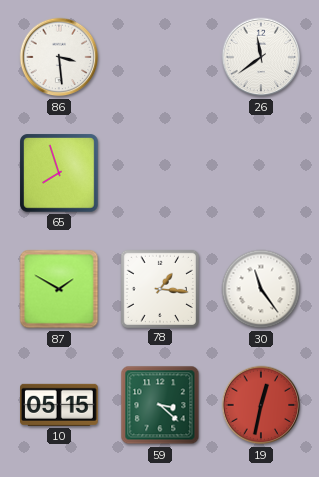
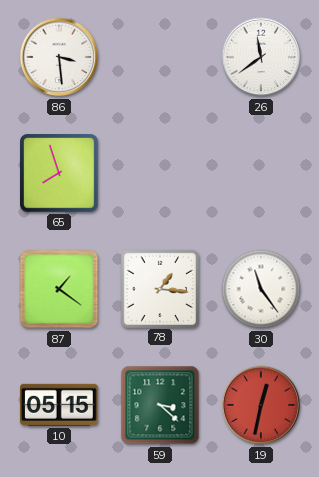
87: 1:50 -> 1:21 (59, 289)
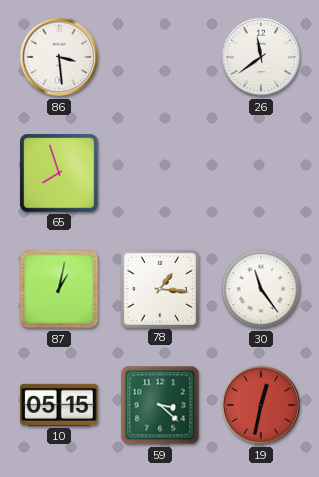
87: 1:21 -> 1:02 (59, 289)
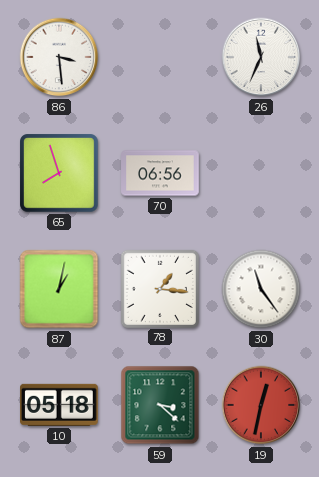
26: 11:39 -> 11:34 (261, 57)
70: none -> 06:56 (160, 173)
10: 05:15 -> 05:18 (60, 405)
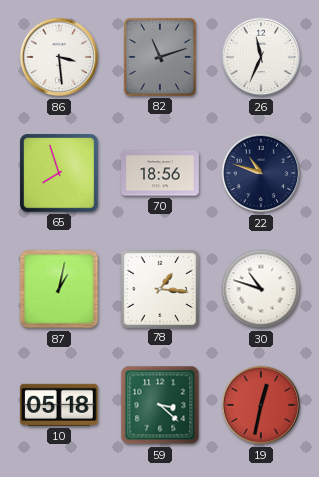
82: none -> 11:12 (160, 57)
70: 06:56 -> 18:56 (160, 173)
22: none -> 10:48 (261, 173)
30: 11:24 -> 10:48 (261, 289)
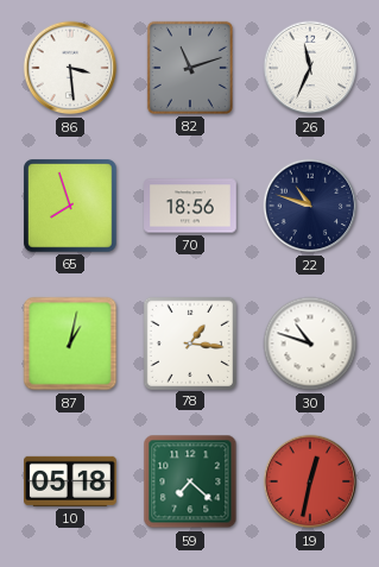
59: 3:22 -> 7:22 (190, 481)
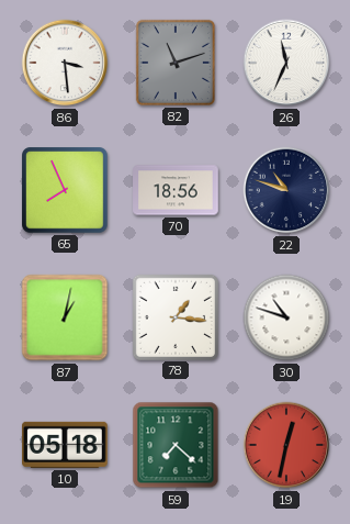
65: 7:57 -> 7:56 (66, 191)
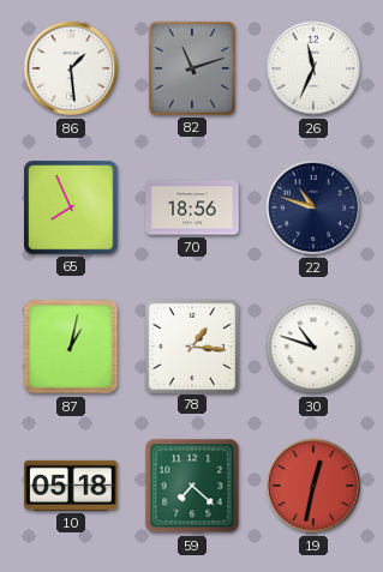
86: 3:29 -> 1:29 (71, 68)
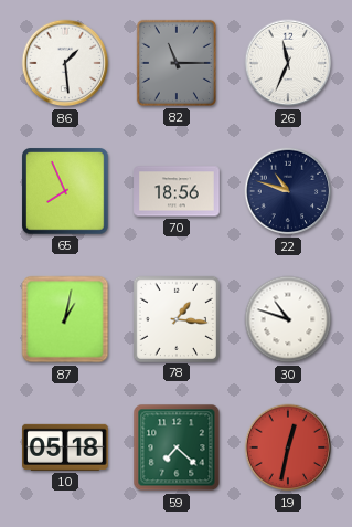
82: 11:12 -> 11:15 (177, 63)
